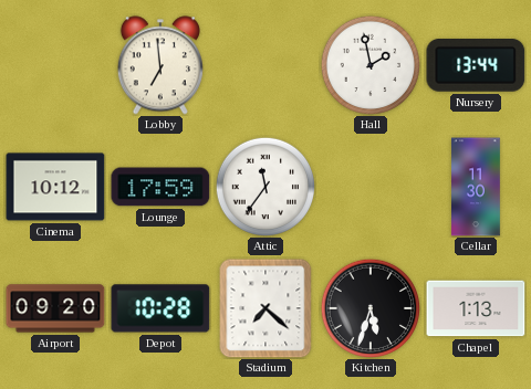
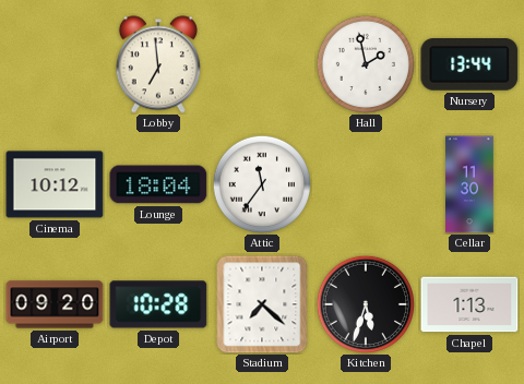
Lounge: 17:59 -> 18:04 (158, 184)
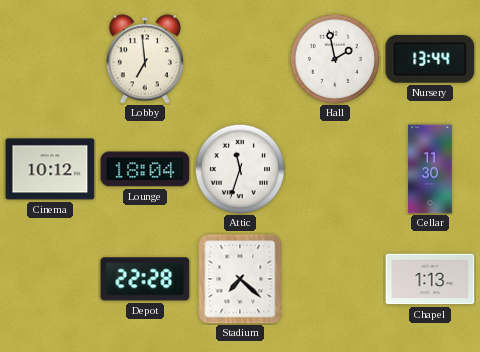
Attic: 11:36 -> 11:33 (240, 169)
Airport: 09:20 -> none (55, 304)
Depot: 10:28 -> 22:28 (145, 279)
Kitchen: 5:33 -> none (366, 304)
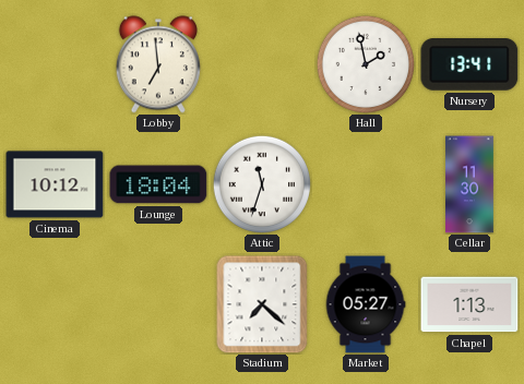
Nursery: 13:44 -> 13:41 (469, 65)
Depot: 22:28 -> none (145, 279)
Market: none -> 05:27 (366, 304)
